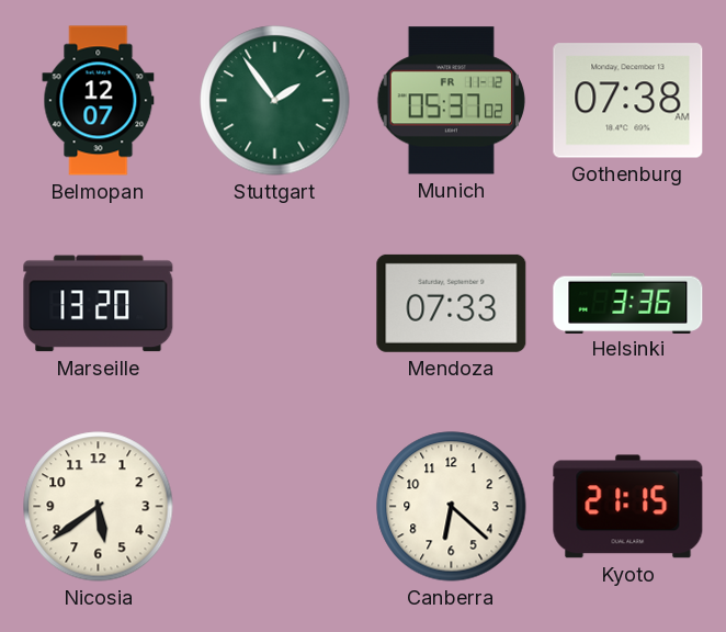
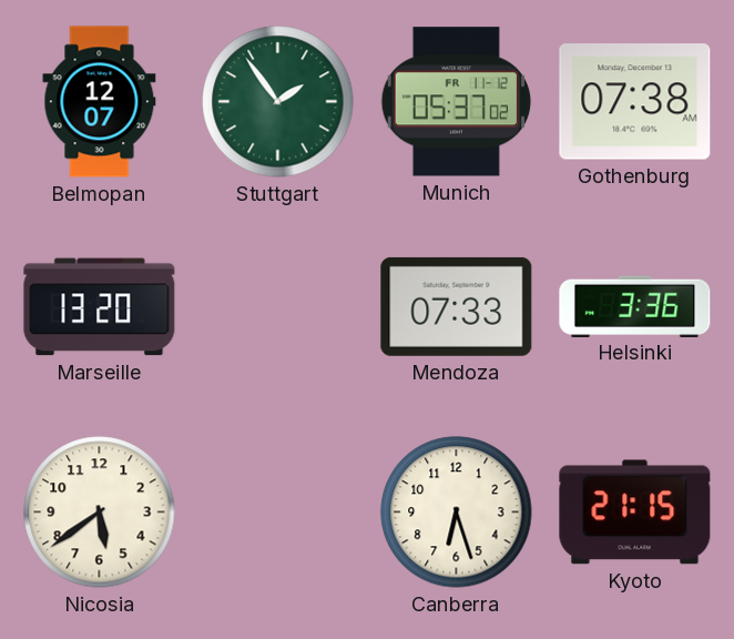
Canberra: 6:22 -> 6:27 (457, 513)
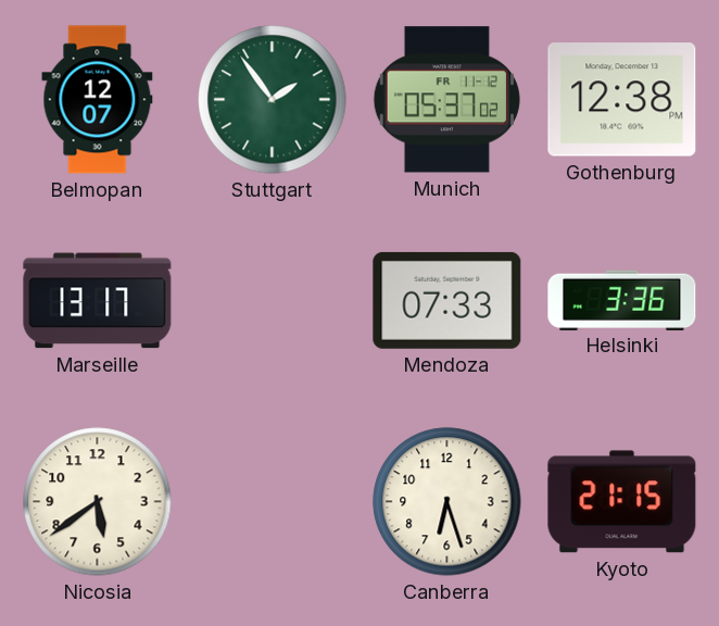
Gothenburg: 07:38 -> 12:38 (622, 100)
Marseille: 13:20 -> 13:17 (98, 301)
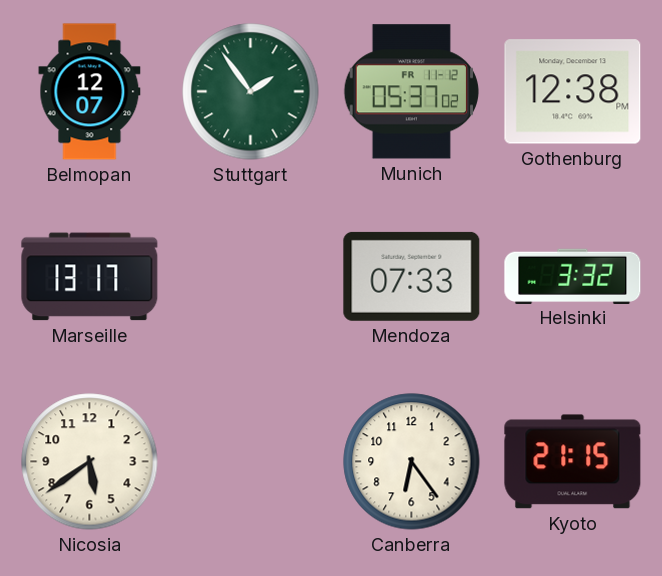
Helsinki: 3:36 -> 3:32 (573, 276)
Canberra: 6:27 -> 6:24 (412, 462)
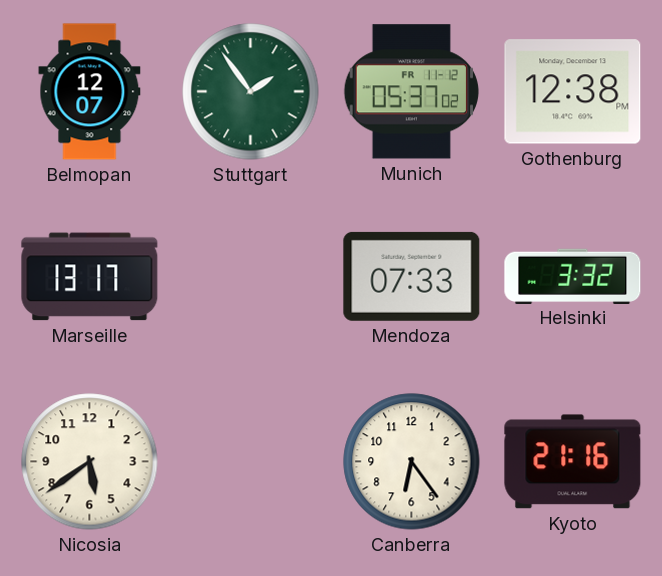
Kyoto: 21:15 -> 21:16 (573, 462)
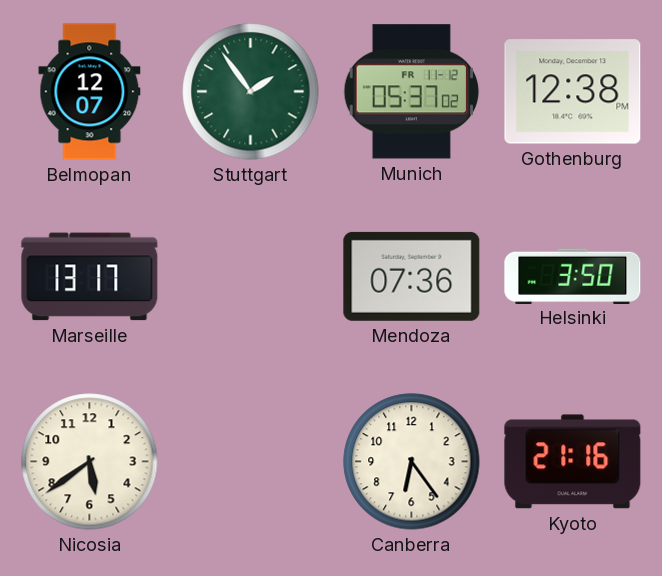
Mendoza: 07:33 -> 07:36 (412, 276)
Helsinki: 3:32 -> 3:50 (573, 276)
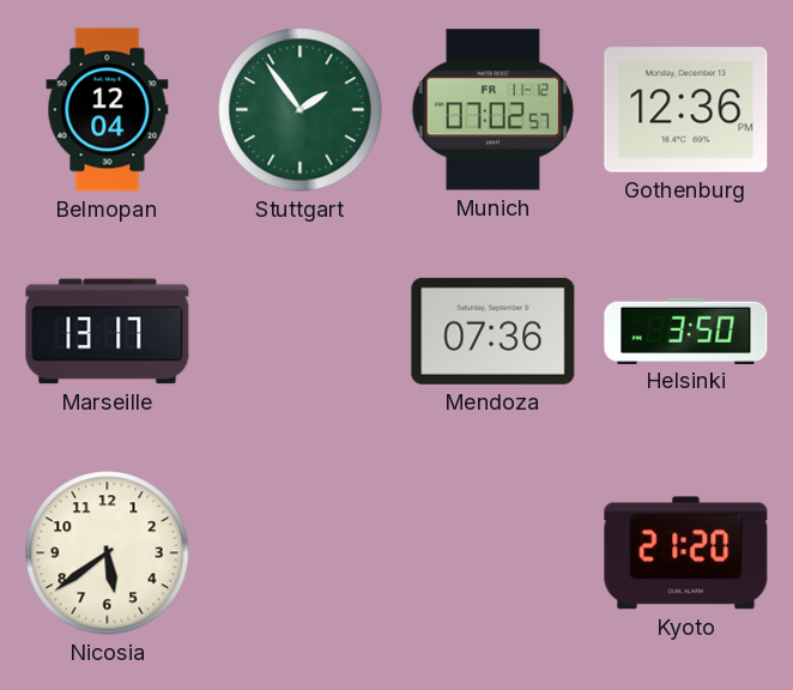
Belmopan: 12:07 -> 12:04 (108, 110)
Munich: 05:37 -> 07:02 (492, 110)
Gothenburg: 12:38 -> 12:36 (686, 110)
Canberra: 6:24 -> none (412, 462)
Kyoto: 21:16 -> 21:20 (686, 553)
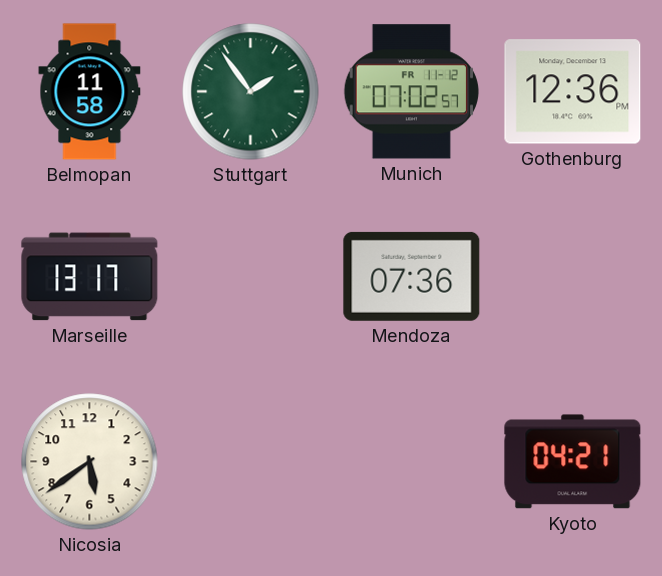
Belmopan: 12:04 -> 11:58 (90, 92)
Helsinki: 3:50 -> none (686, 331)
Kyoto: 21:20 -> 04:21 (573, 462)
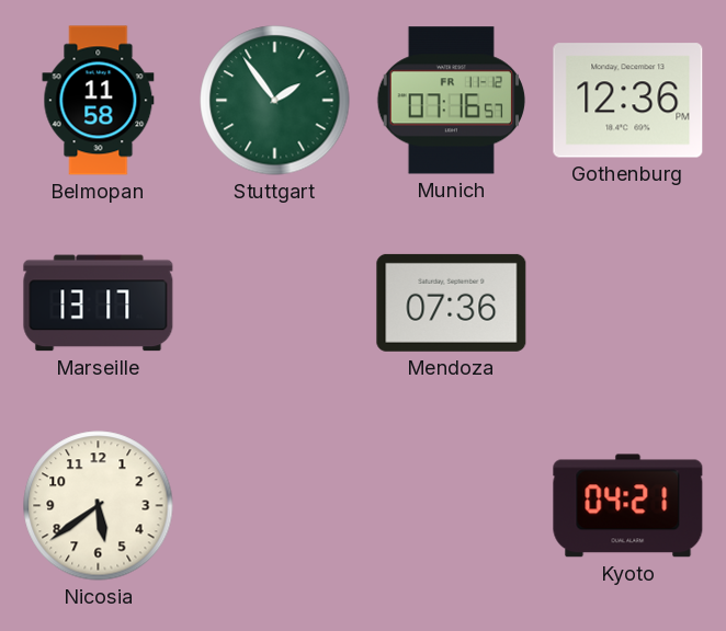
Munich: 07:02 -> 07:16 (451, 101)
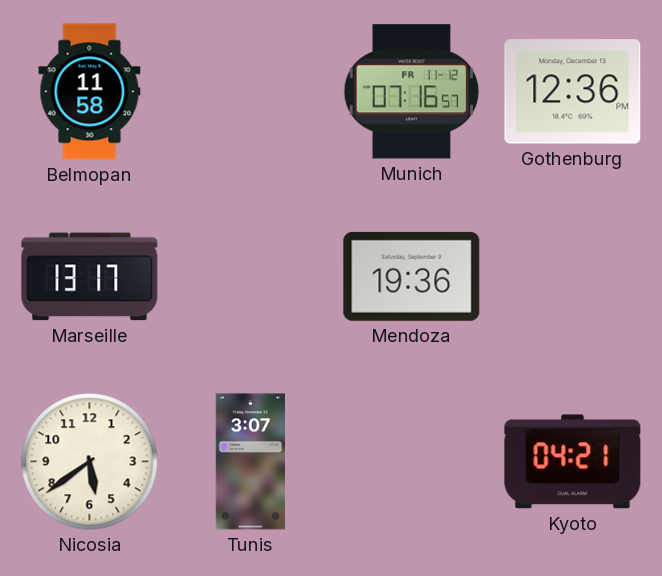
Stuttgart: 1:54 -> none (275, 101)
Mendoza: 07:36 -> 19:36 (412, 276)
Tunis: none -> 3:07 (251, 462)
